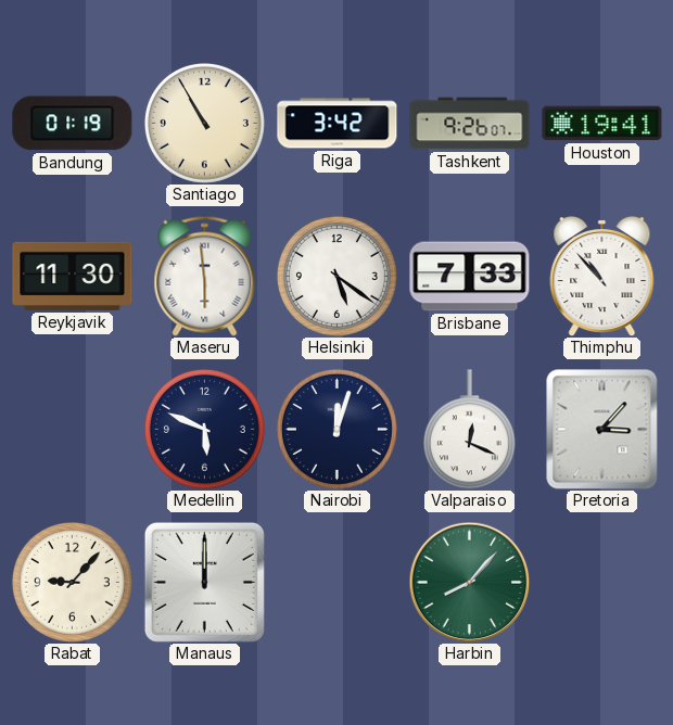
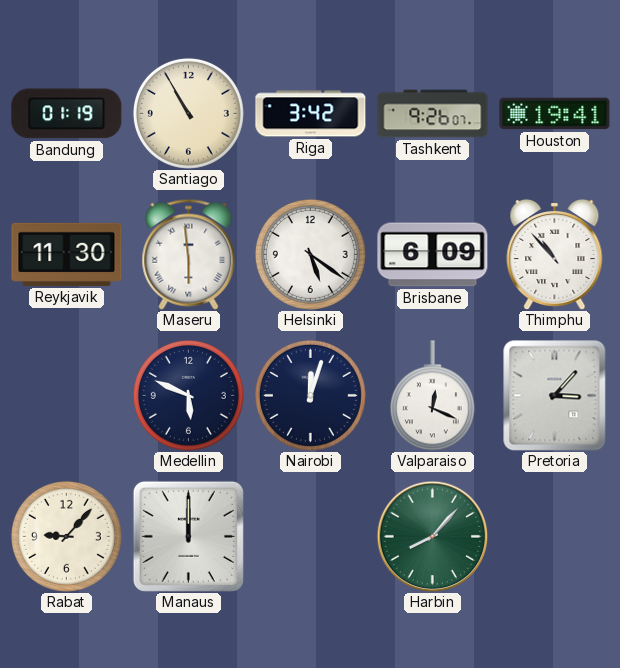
Brisbane: 7:33 -> 6:09 (433, 255)
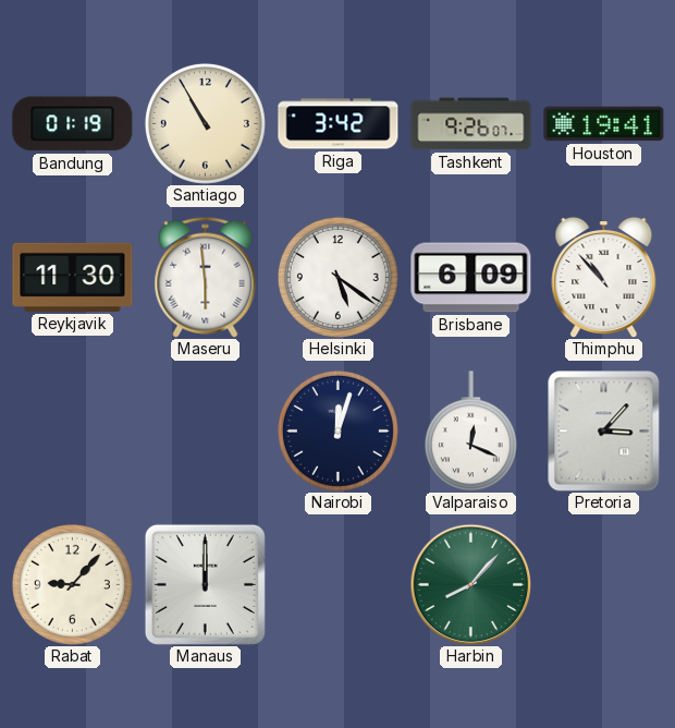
Medellin: 5:49 -> none (188, 395)
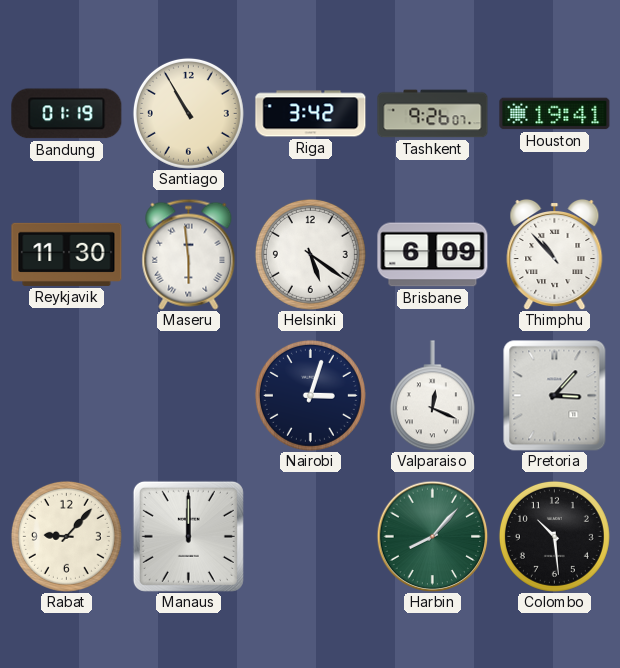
Nairobi: 12:03 -> 3:03 (310, 395)
Colombo: none -> 10:29 (554, 536)
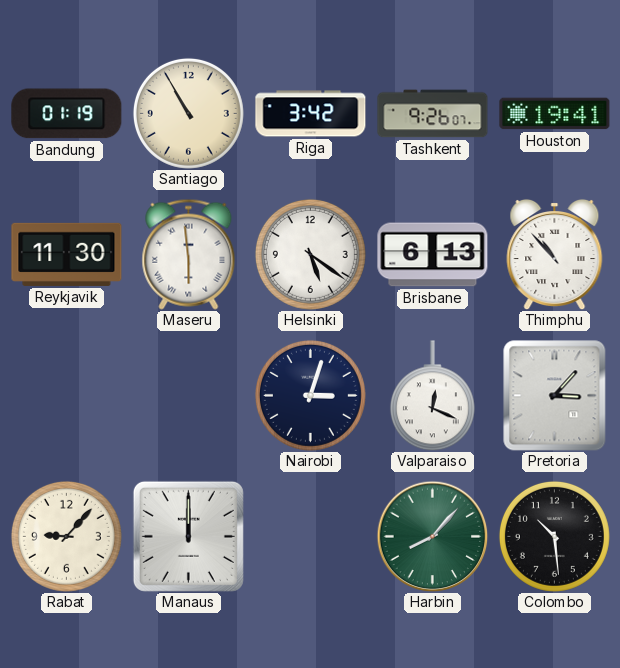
Brisbane: 6:09 -> 6:13 (433, 255)
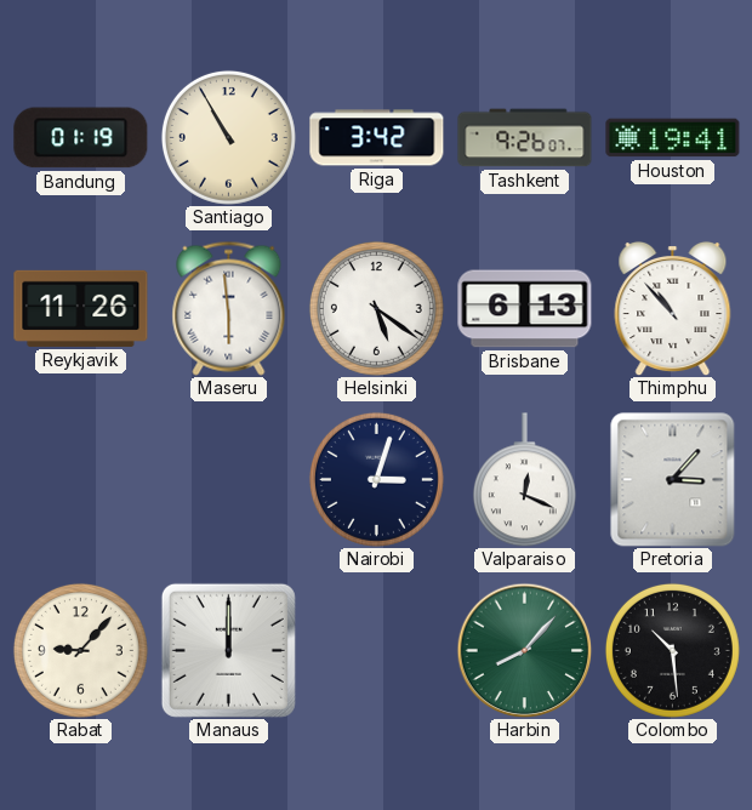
Reykjavik: 11:30 -> 11:26 (81, 308)
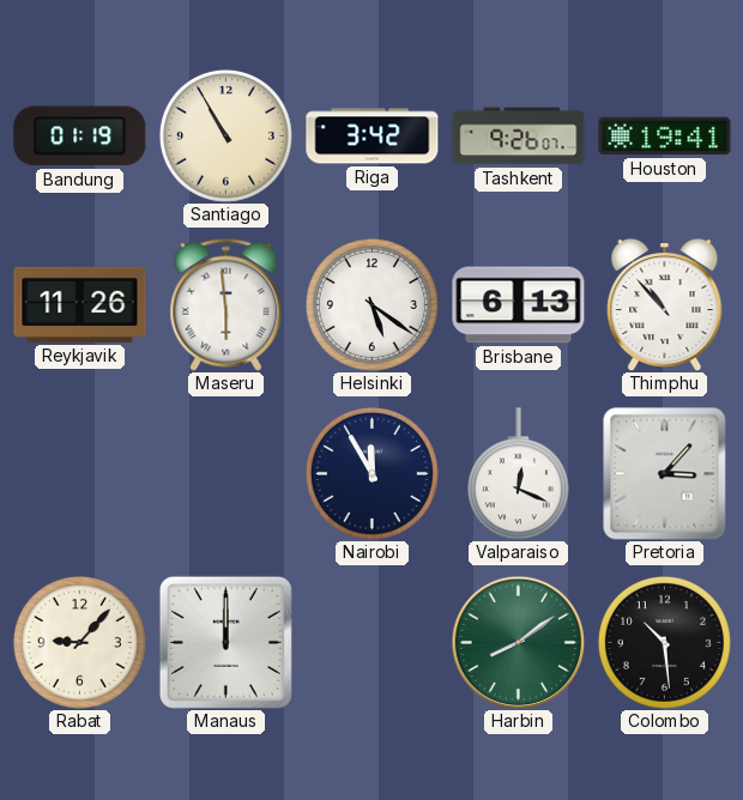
Nairobi: 3:03 -> 11:55 (371, 473)
Harbin: 8:07 -> 8:09 (518, 642)
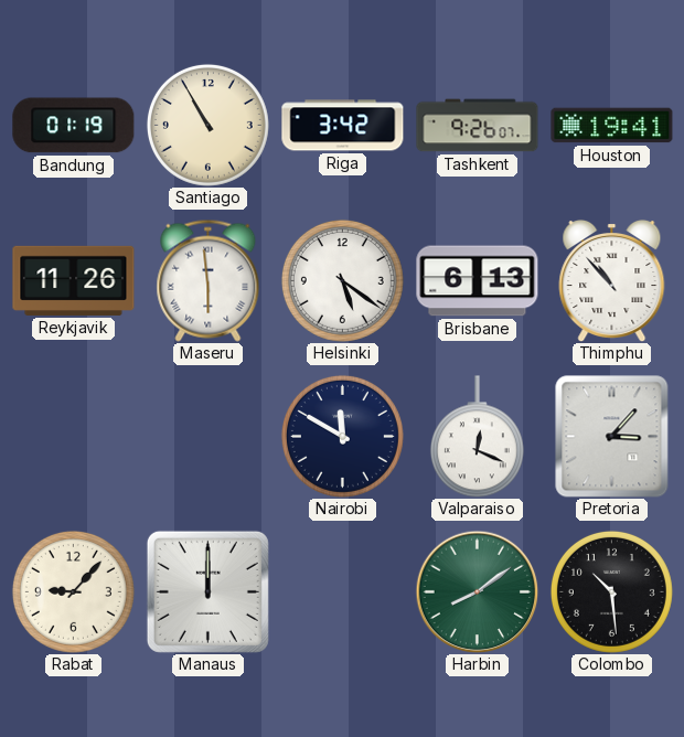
Nairobi: 11:55 -> 11:50 (342, 436)
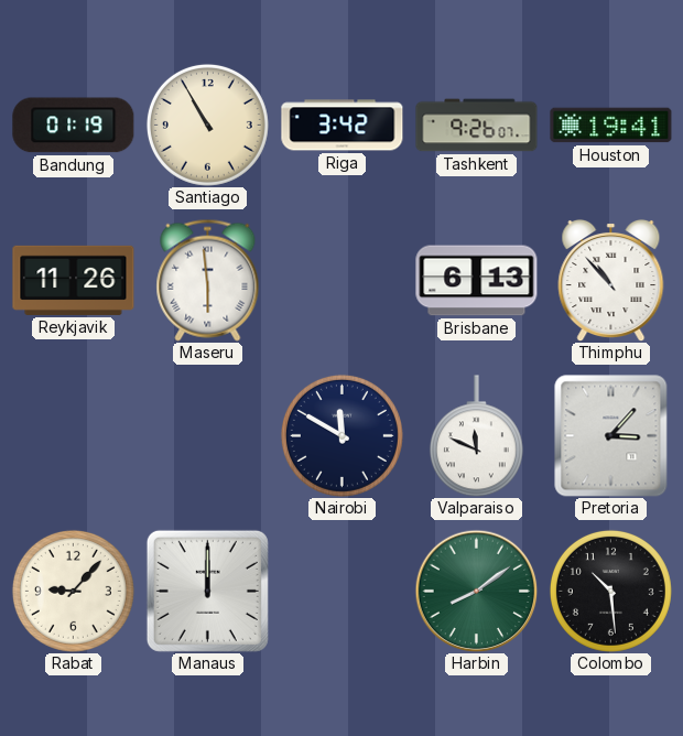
Helsinki: 5:21 -> none (342, 280)
Valparaiso: 12:19 -> 11:49 (476, 436)
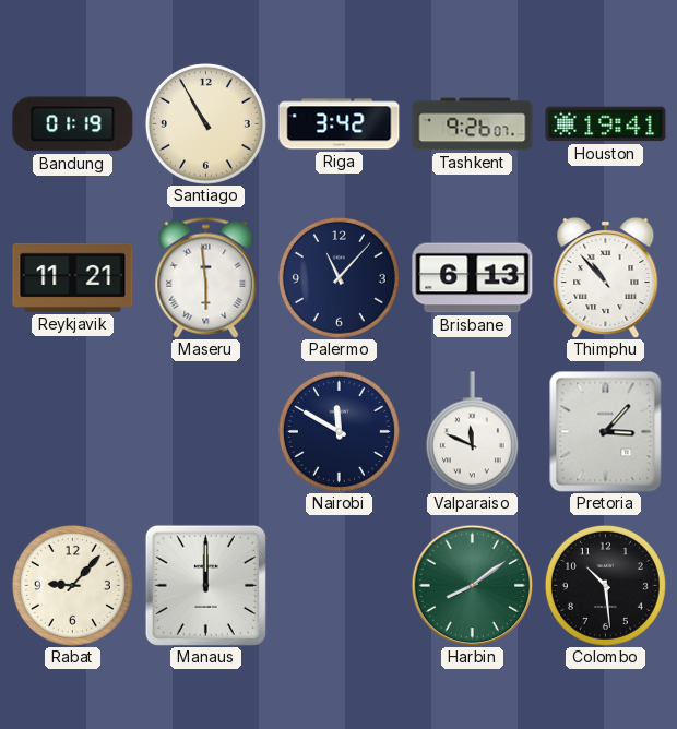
Reykjavik: 11:26 -> 11:21 (73, 277)
Palermo: none -> 11:07 (339, 277)
